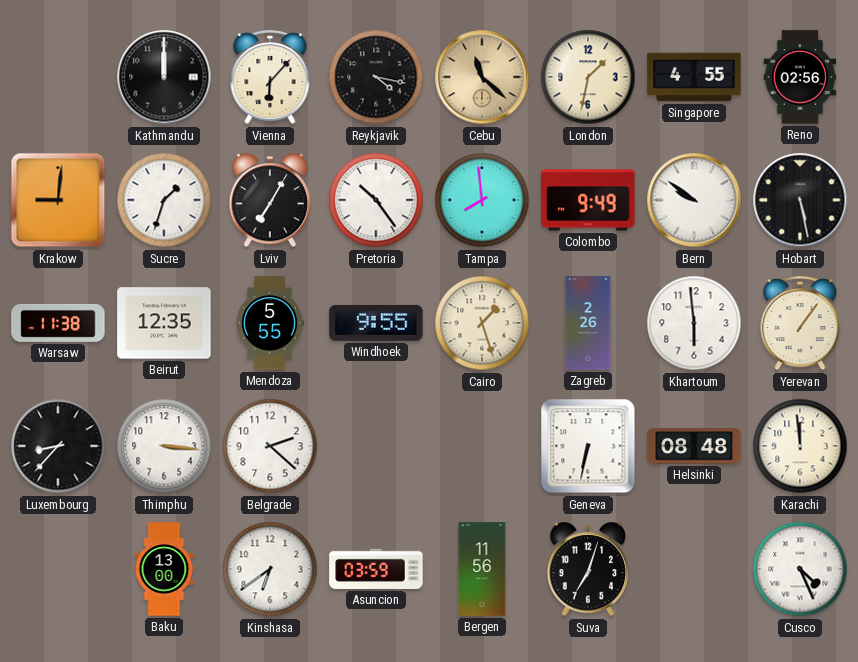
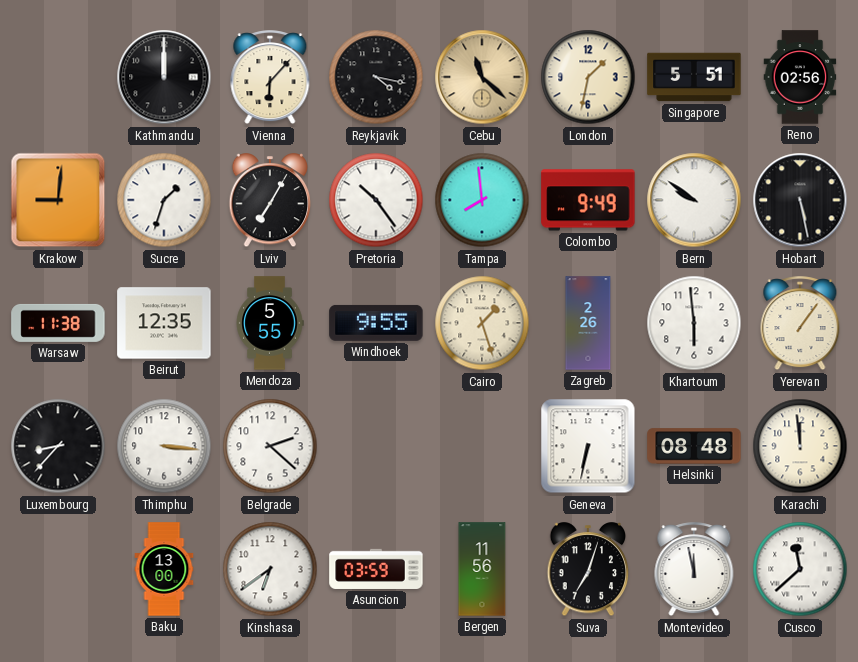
Singapore: 4:55 -> 5:51 (694, 77)
Montevideo: none -> 11:58 (694, 570)
Cusco: 4:26 -> 11:38 (800, 569)
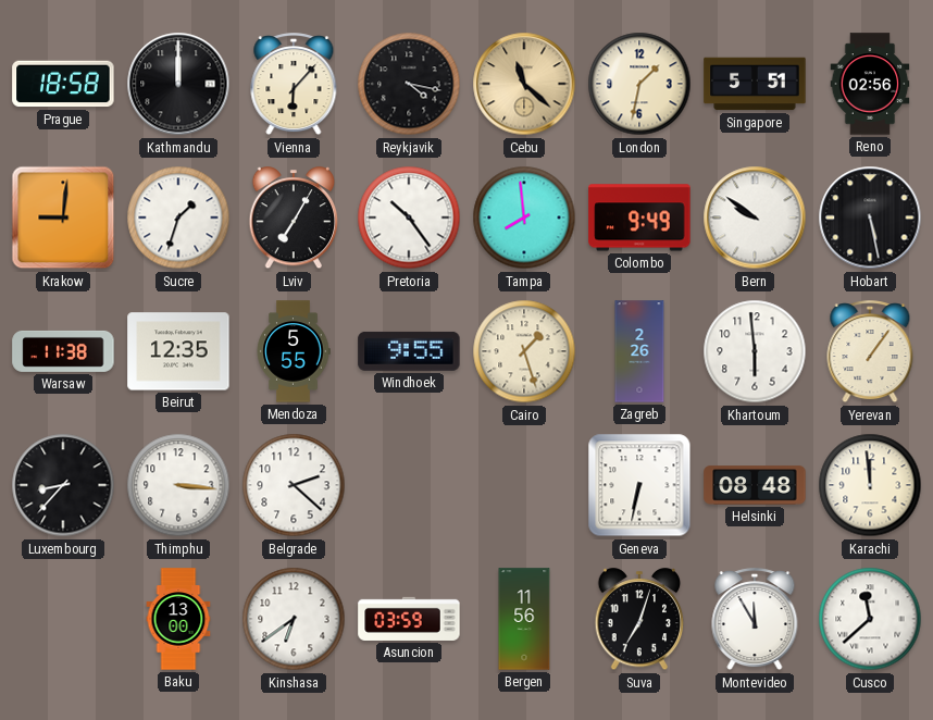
Prague: none -> 18:58 (63, 84)
Montevideo: 11:58 -> 11:55 (755, 620)
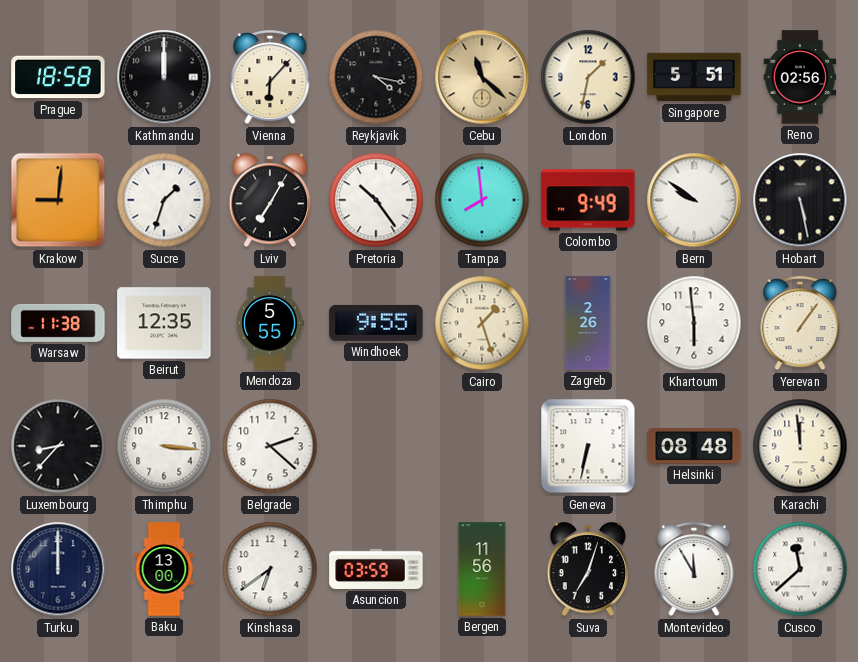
Turku: none -> 12:00 (58, 569)
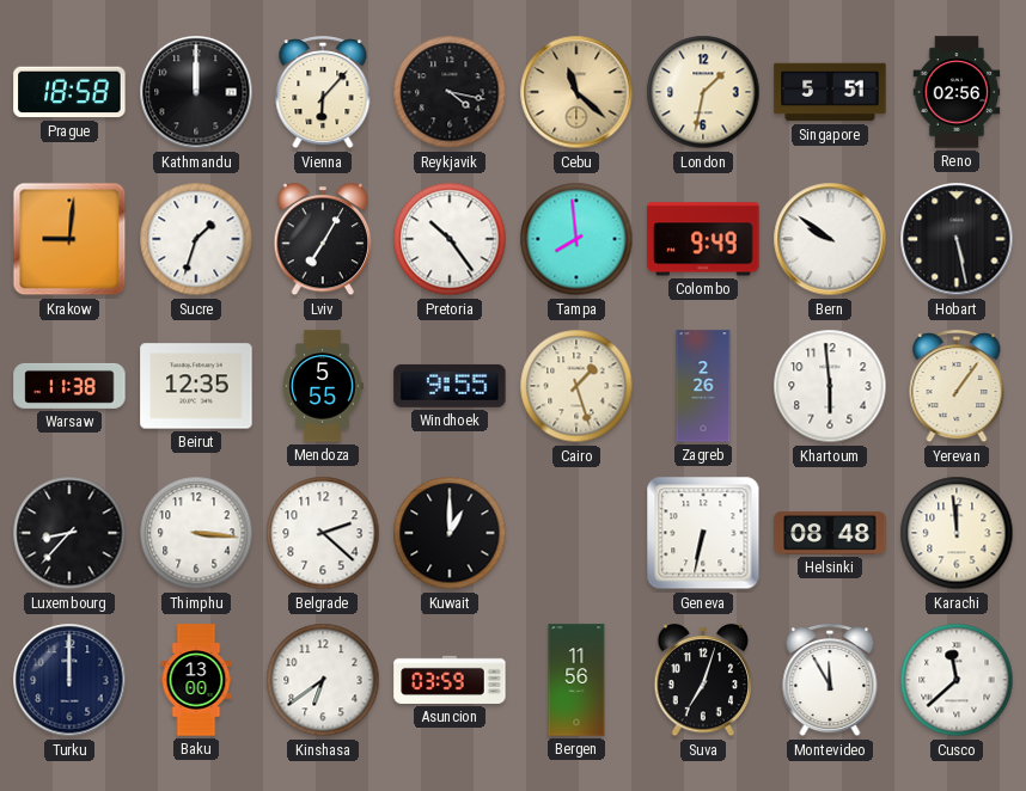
Kuwait: none -> 1:00 (450, 533)
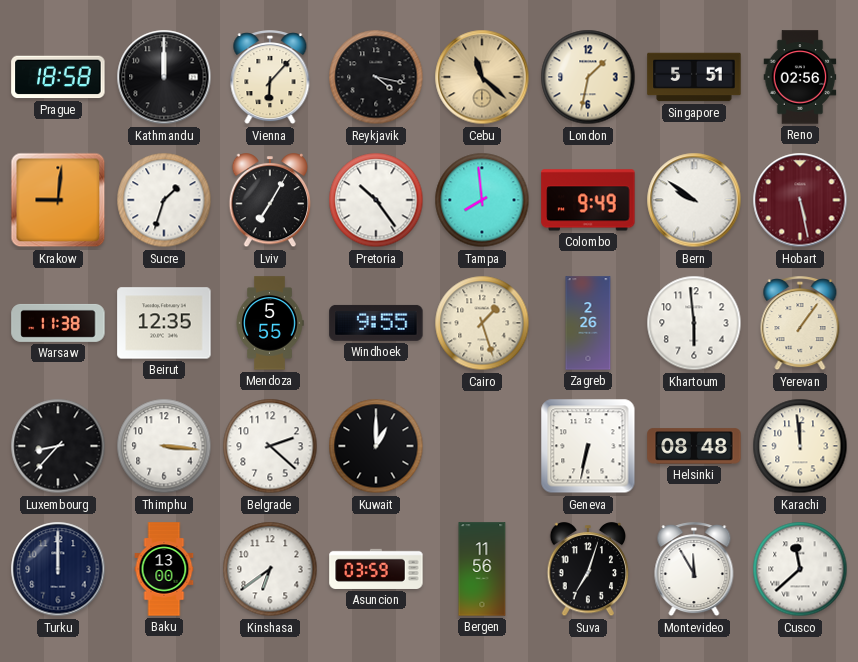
Hobart dial: black -> burgundy (800, 200)
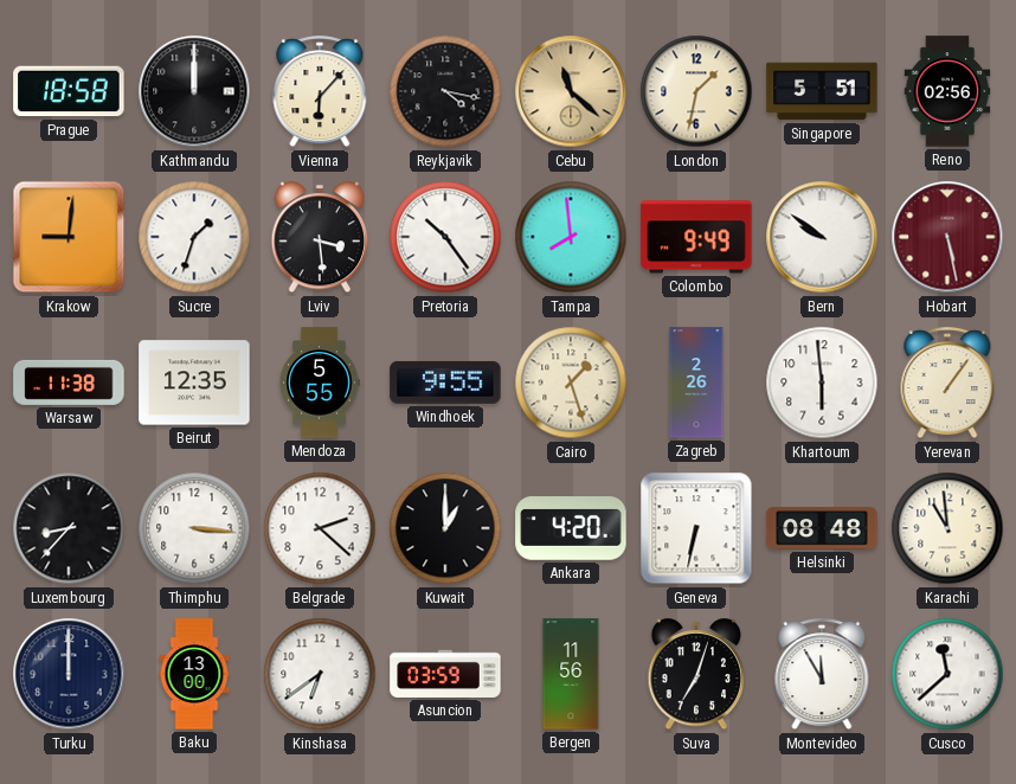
Lviv: 7:05 -> 3:29 (320, 238)
Ankara: none -> 4:20 (571, 528)
Karachi: 11:59 -> 10:59 (947, 528)
